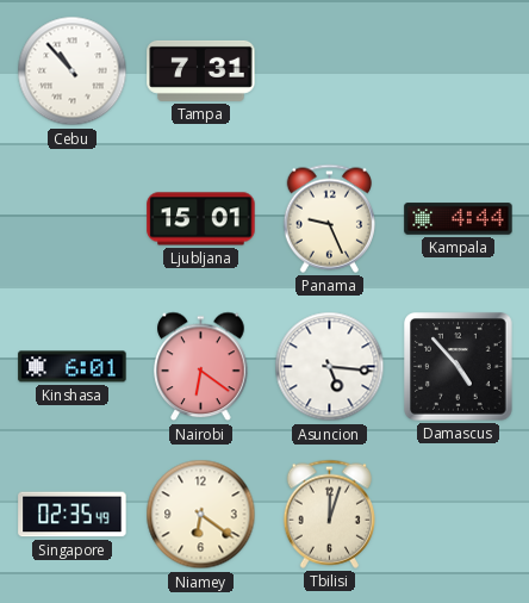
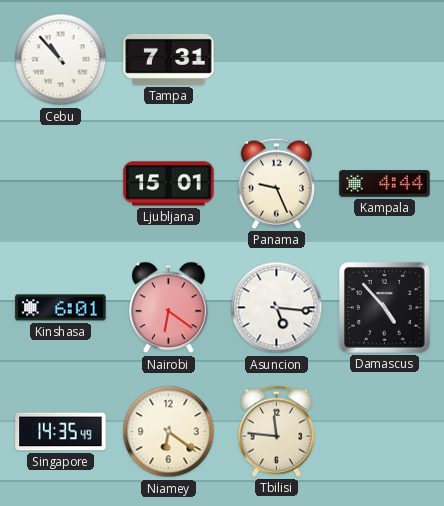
Singapore: 02:35 -> 14:35 (61, 432)
Tbilisi: 12:03 -> 11:46 (276, 431)
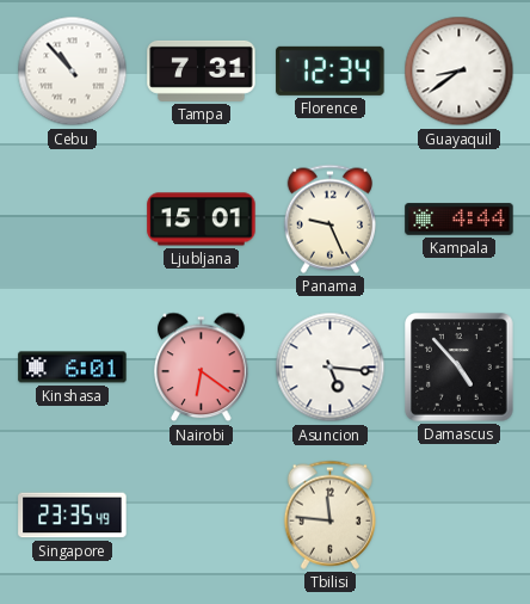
Florence: none -> 12:34 (331, 70)
Guayaquil: none -> 8:39 (460, 72)
Singapore: 14:35 -> 23:35 (73, 516)
Niamey: 6:21 -> none (169, 432)
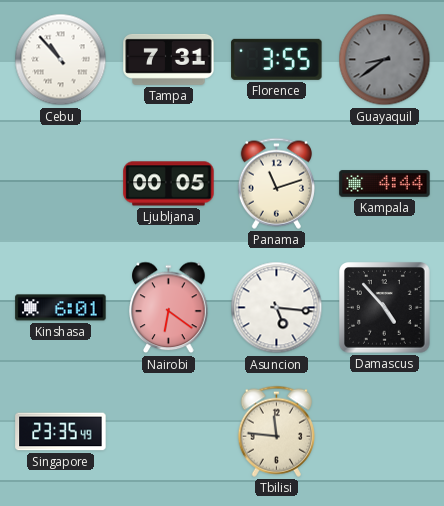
Florence: 12:34 -> 3:55 (277, 59)
Guayaquil dial: white -> grey (385, 60)
Ljubljana: 15:01 -> 00:05 (169, 184)
Panama: 9:26 -> 11:12 (276, 183)
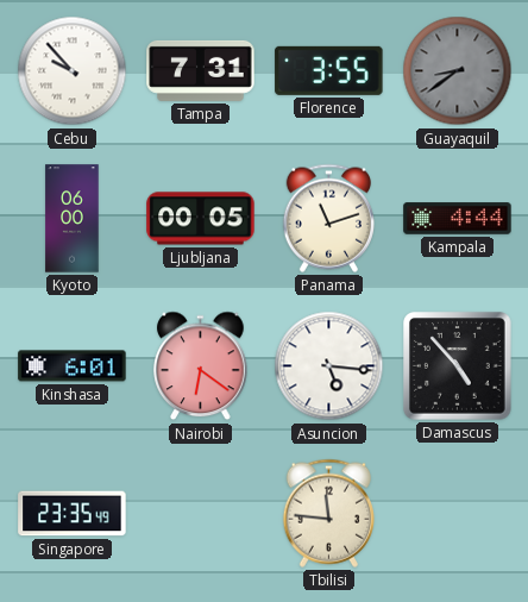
Cebu: 10:53 -> 9:53 (73, 71)
Kyoto: none -> 06:00 (73, 219)
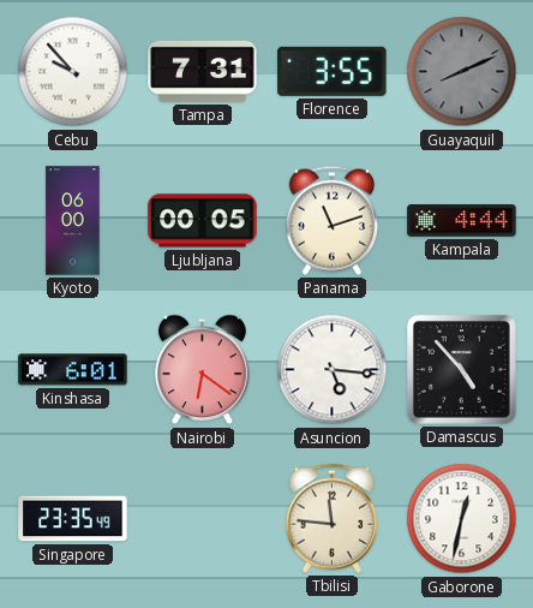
Guayaquil: 8:39 -> 8:11 (462, 72)
Gaborone: none -> 12:32 (462, 519)
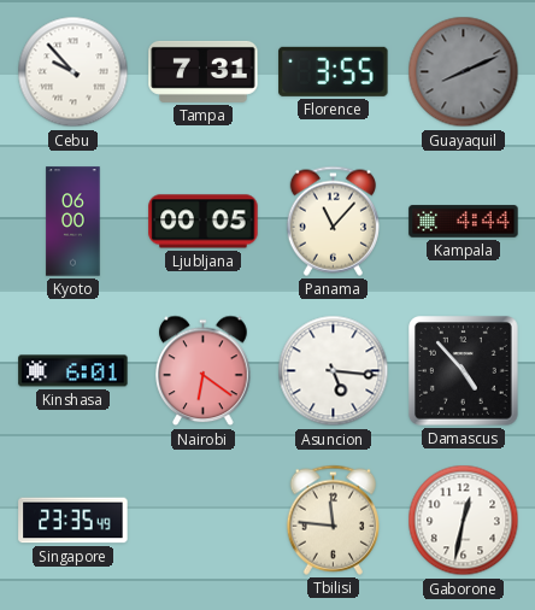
Panama: 11:12 -> 11:07 (333, 221)
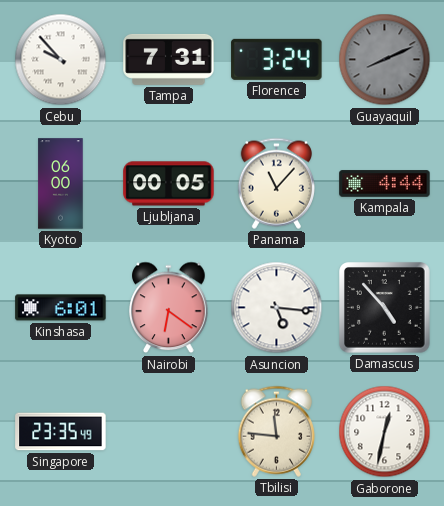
Florence: 3:55 -> 3:24 (277, 59)
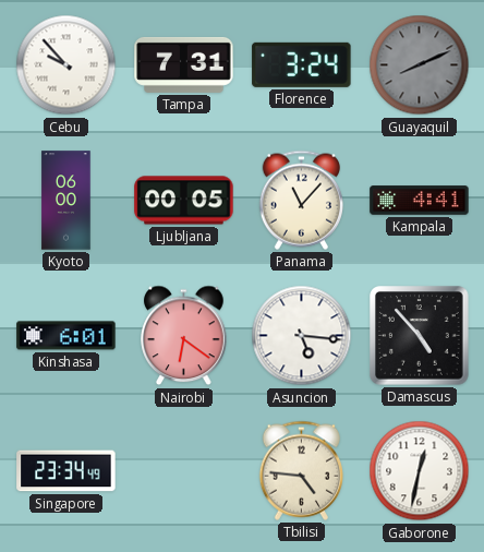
Kampala: 4:44 -> 4:41 (420, 201)
Singapore: 23:35 -> 23:34 (66, 471)
Tbilisi: 11:46 -> 4:46 (301, 470)
